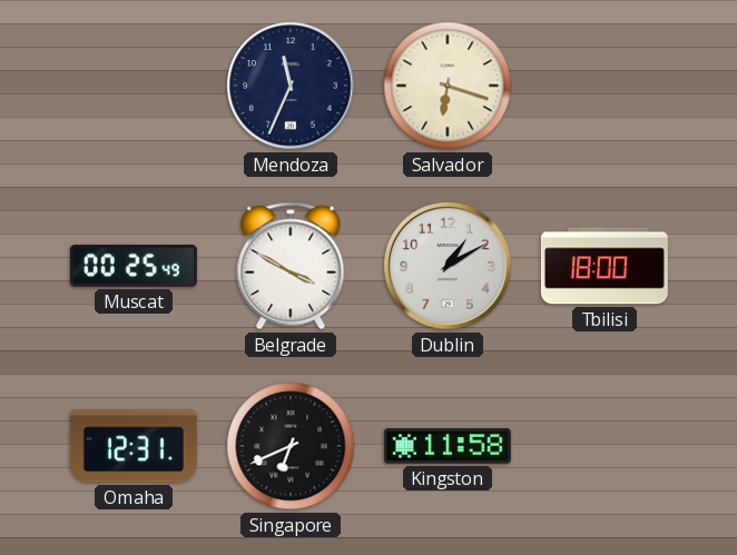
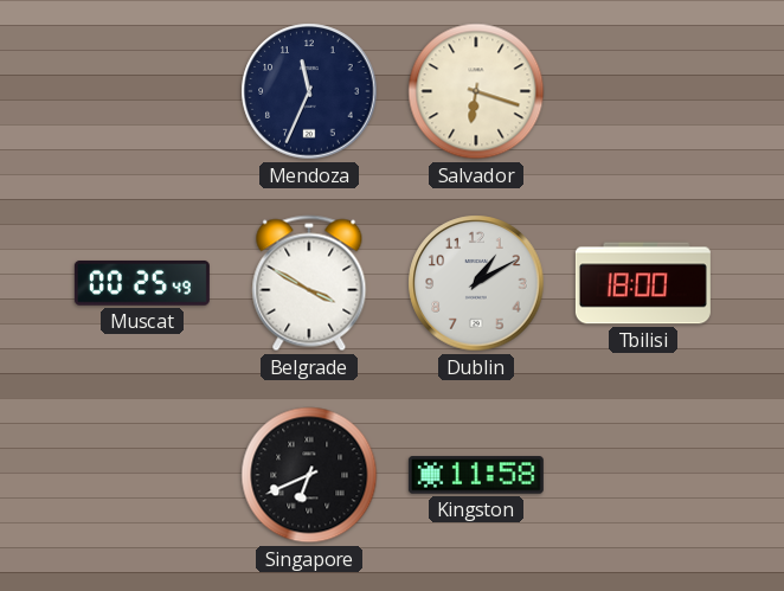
Omaha: 12:31 -> none (134, 446)
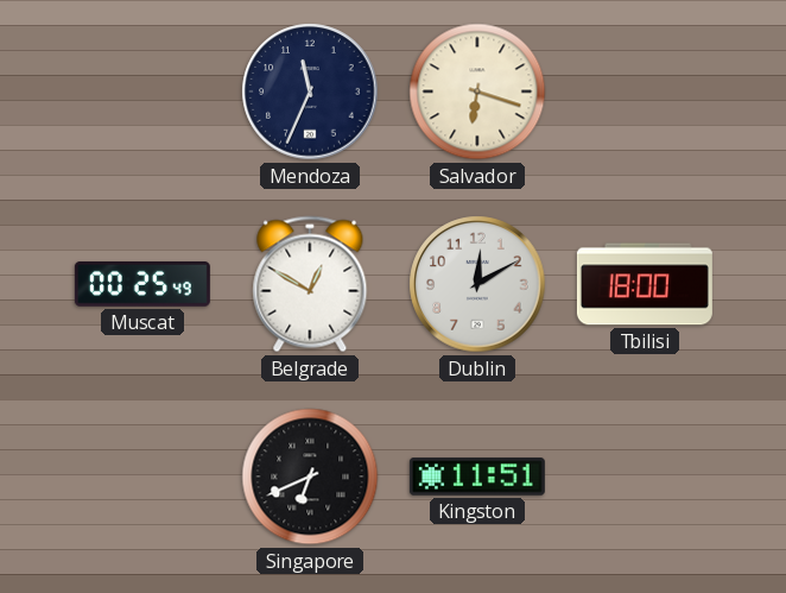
Belgrade: 3:50 -> 12:50 (310, 284)
Dublin: 1:10 -> 12:10 (477, 284)
Kingston: 11:58 -> 11:51 (477, 477)
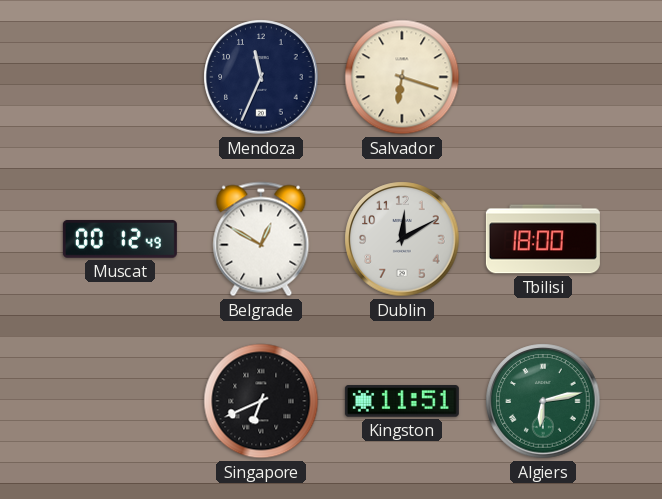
Muscat: 00:25 -> 00:12 (120, 239)
Algiers: none -> 6:13 (543, 401)
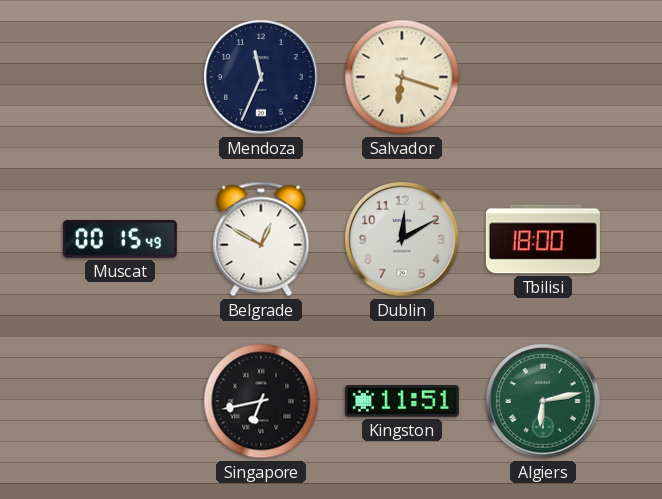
Muscat: 00:12 -> 00:15 (120, 239)
Singapore: 6:41 -> 6:43 (261, 401)
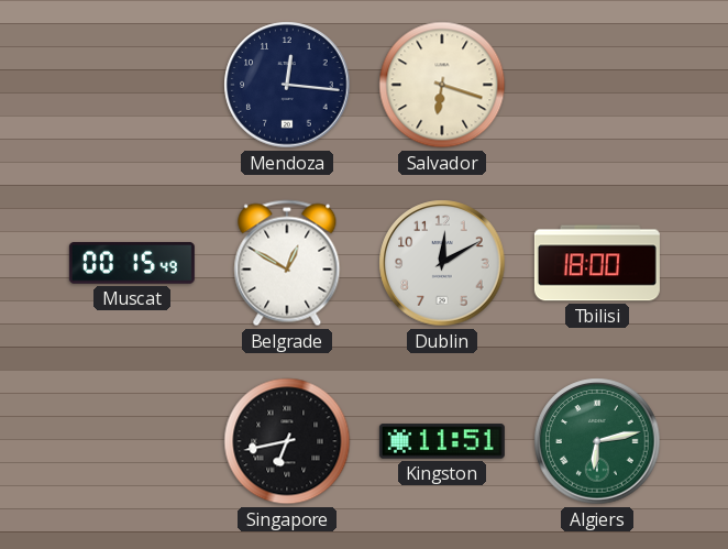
Mendoza: 11:34 -> 12:16 (287, 85)
